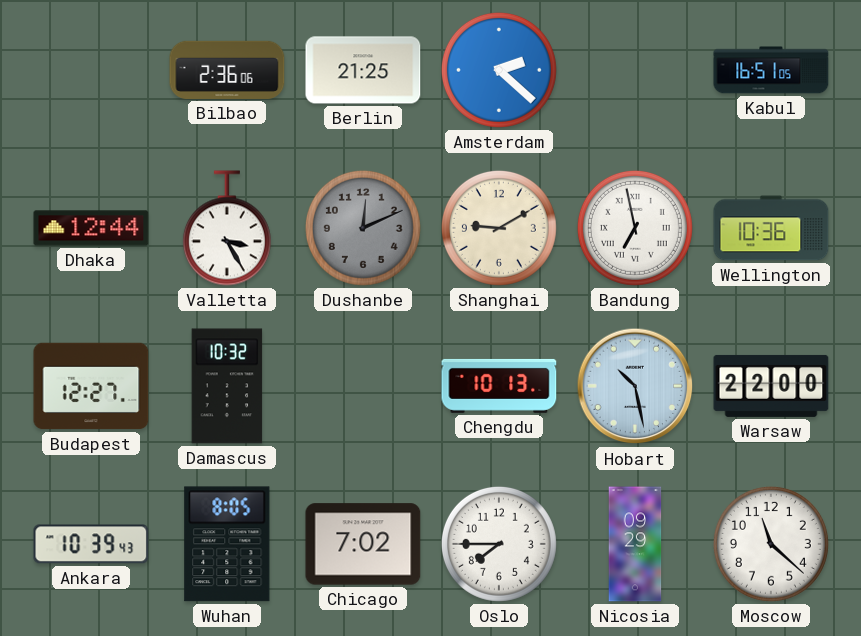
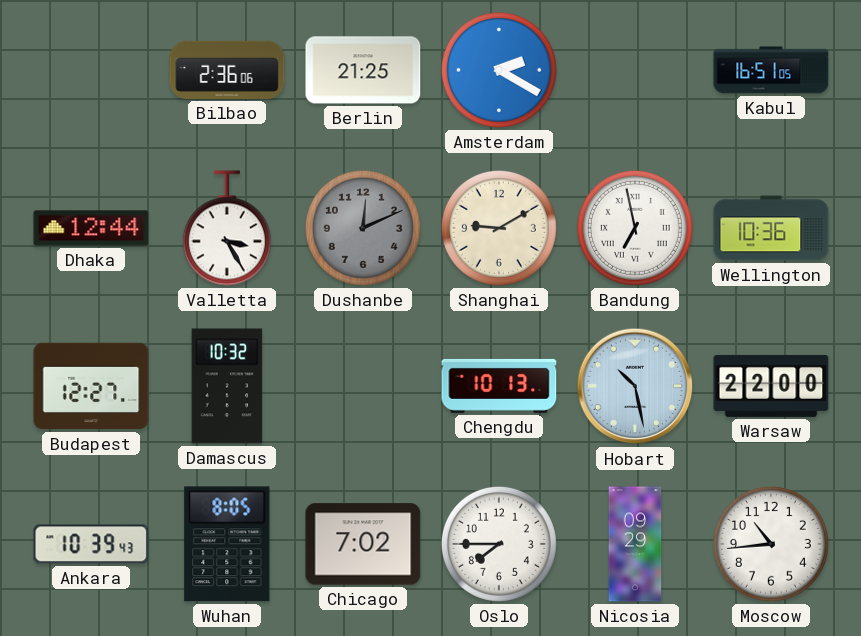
Amsterdam: 2:22 -> 2:20 (499, 70)
Moscow: 11:22 -> 10:44 (771, 544)
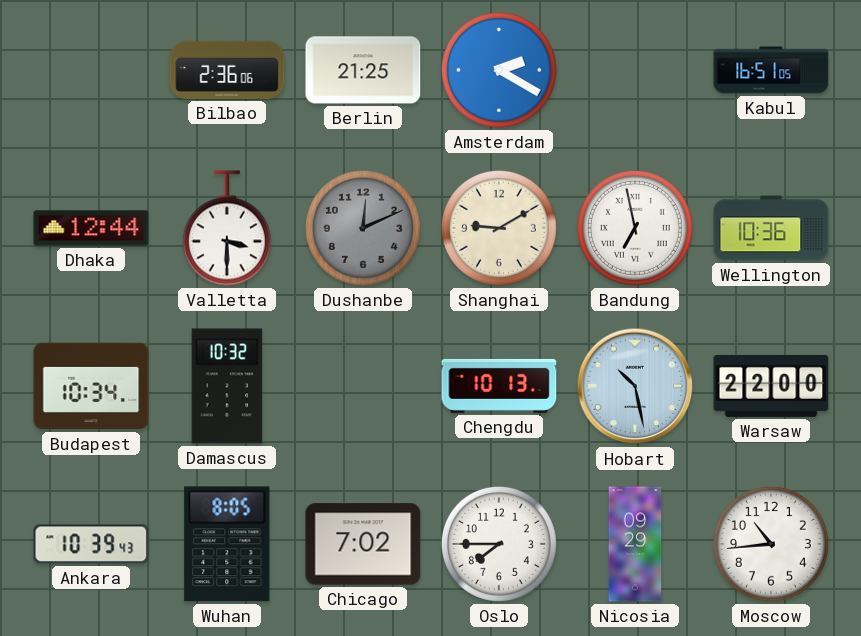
Valletta: 3:25 -> 3:30 (227, 228)
Budapest: 12:27 -> 10:34 (91, 386)
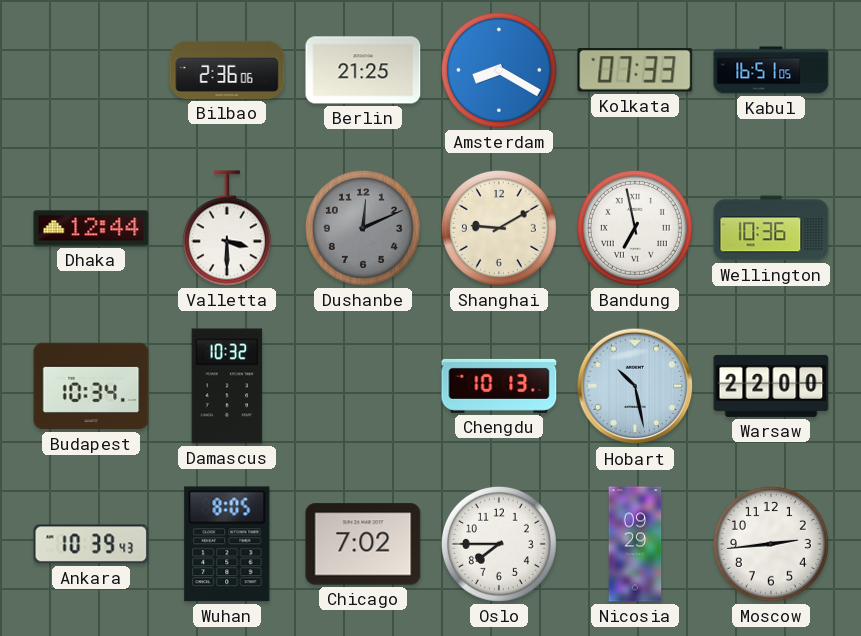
Amsterdam: 2:20 -> 8:20 (499, 70)
Kolkata: none -> 07:33 (635, 70)
Moscow: 10:44 -> 2:44 (771, 544)
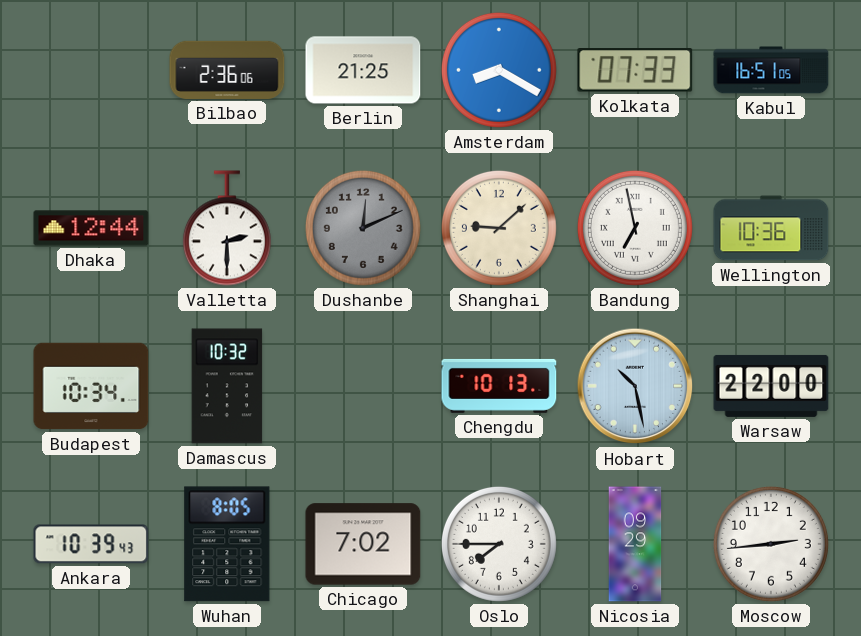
Valletta: 3:30 -> 2:30 (227, 228)
Shanghai: 9:10 -> 9:08 (499, 228)
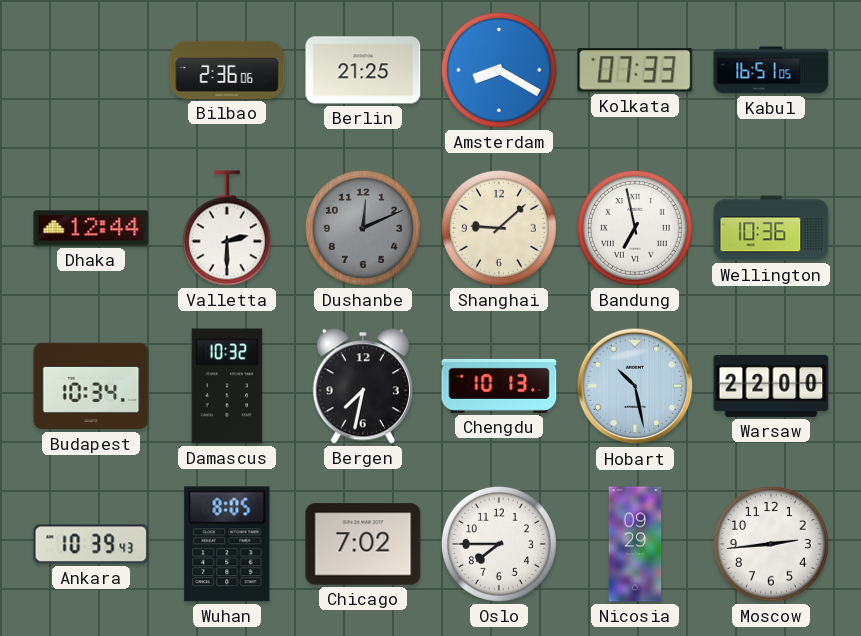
Bergen: none -> 7:32 (363, 386)
